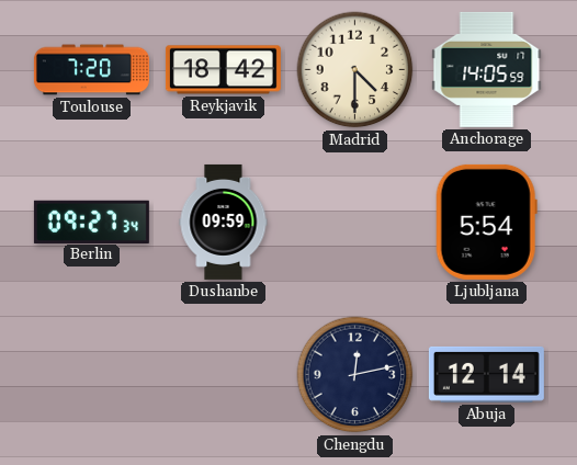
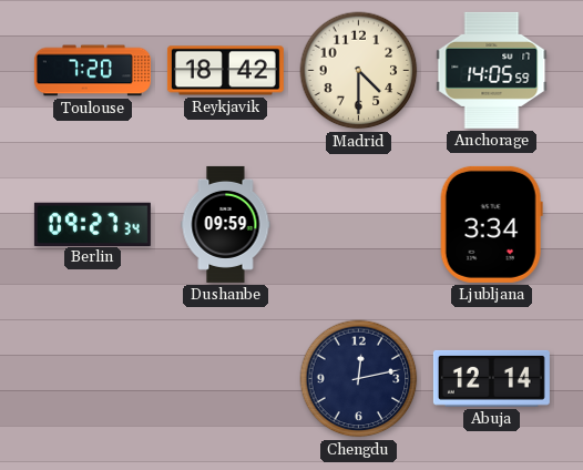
Ljubljana: 5:54 -> 3:34 (491, 224)
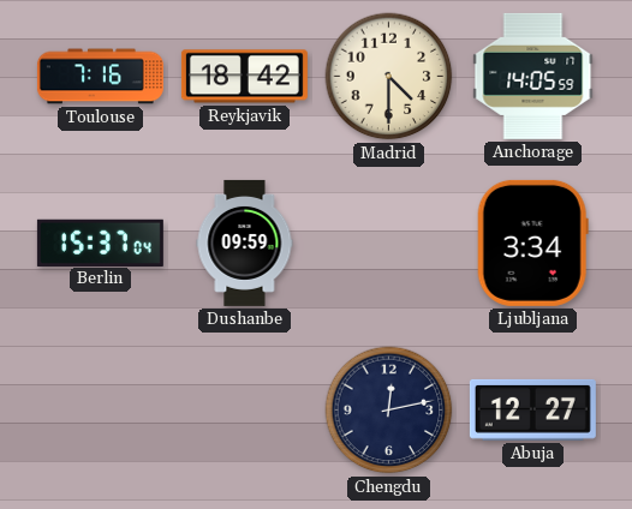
Toulouse: 7:20 -> 7:16 (100, 77)
Berlin: 09:27 -> 15:37 (100, 242)
Abuja: 12:14 -> 12:27 (532, 409)
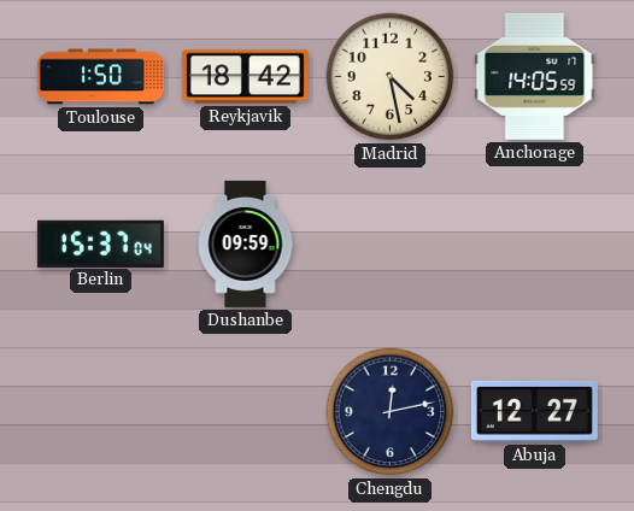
Toulouse: 7:16 -> 1:50 (100, 77)
Madrid: 4:30 -> 4:28 (391, 77)
Ljubljana: 3:34 -> none (532, 242)
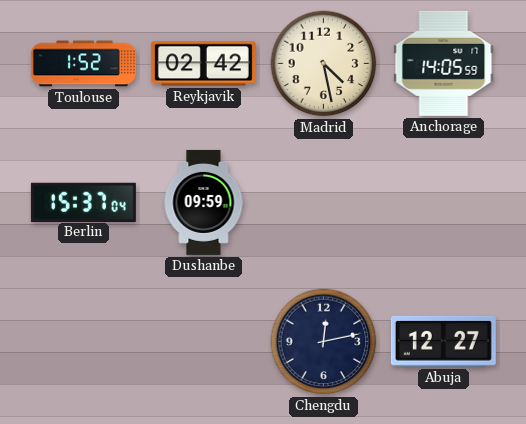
Toulouse: 1:50 -> 1:52 (83, 64)
Reykjavik: 18:42 -> 02:42 (203, 64)
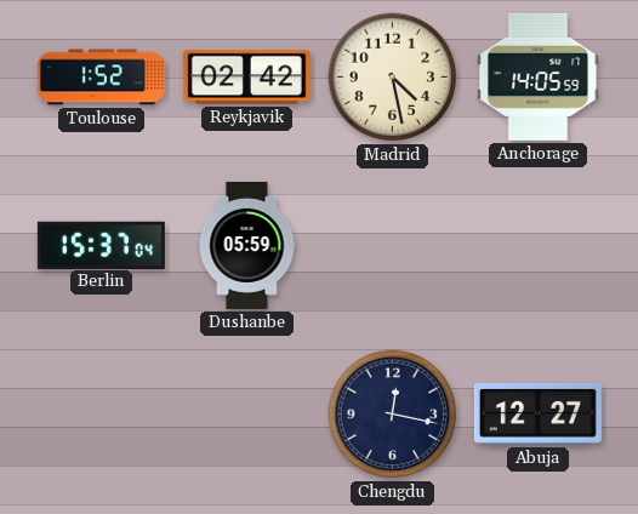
Dushanbe: 09:59 -> 05:59 (247, 245)
Chengdu: 12:13 -> 12:17 (393, 415)
